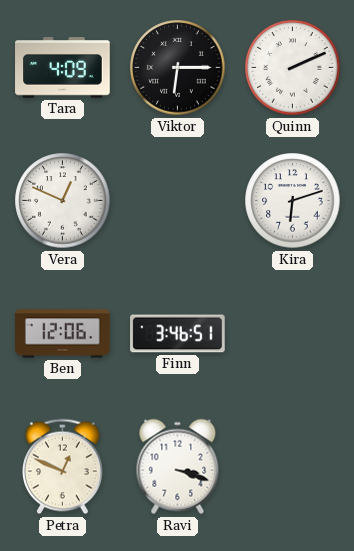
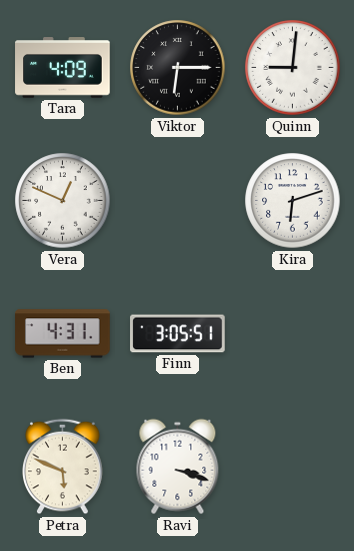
Quinn: 2:11 -> 9:01 (293, 68)
Ben: 12:06 -> 4:31 (63, 334)
Finn: 3:46 -> 3:05 (178, 334)
Petra: 12:49 -> 5:49 (63, 467)
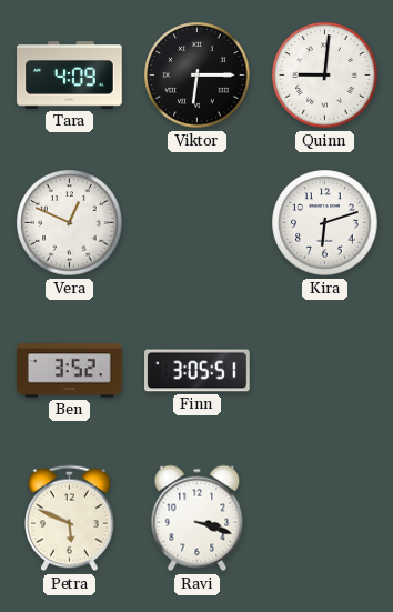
Ben: 4:31 -> 3:52 (70, 371)
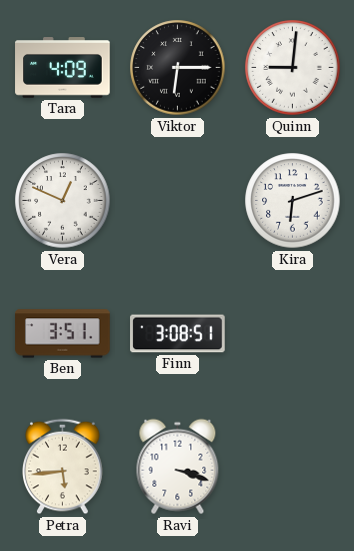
Ben: 3:52 -> 3:51 (63, 334)
Finn: 3:05 -> 3:08 (178, 334)
Petra: 5:49 -> 5:44 (63, 467)
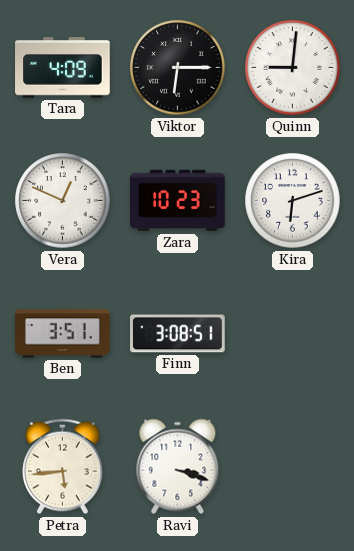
Zara: none -> 10:23 (178, 201)
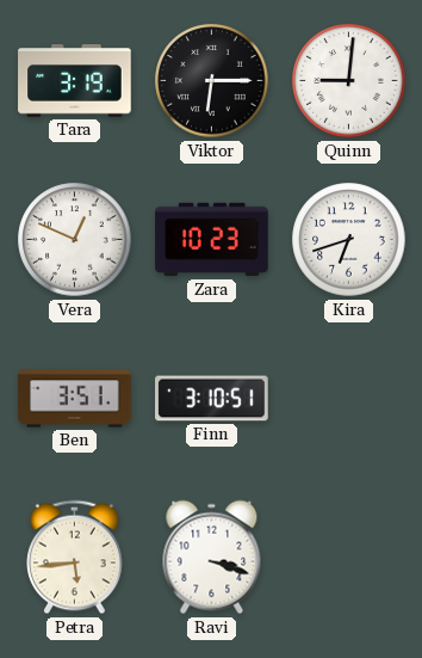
Tara: 4:09 -> 3:19 (75, 81)
Kira: 6:12 -> 6:42 (349, 240)
Finn: 3:08 -> 3:10 (212, 399)
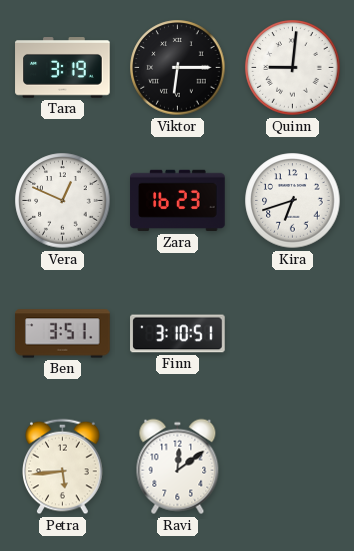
Zara: 10:23 -> 16:23 (178, 201)
Ravi: 3:18 -> 12:09 (178, 467)
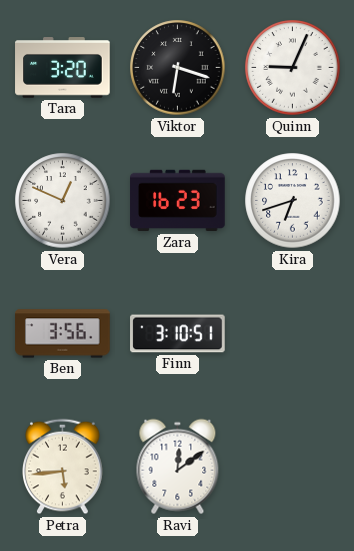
Tara: 3:19 -> 3:20 (63, 68)
Viktor: 6:15 -> 6:18 (178, 68)
Quinn: 9:01 -> 9:04 (293, 68)
Ben: 3:51 -> 3:56 (63, 334)
